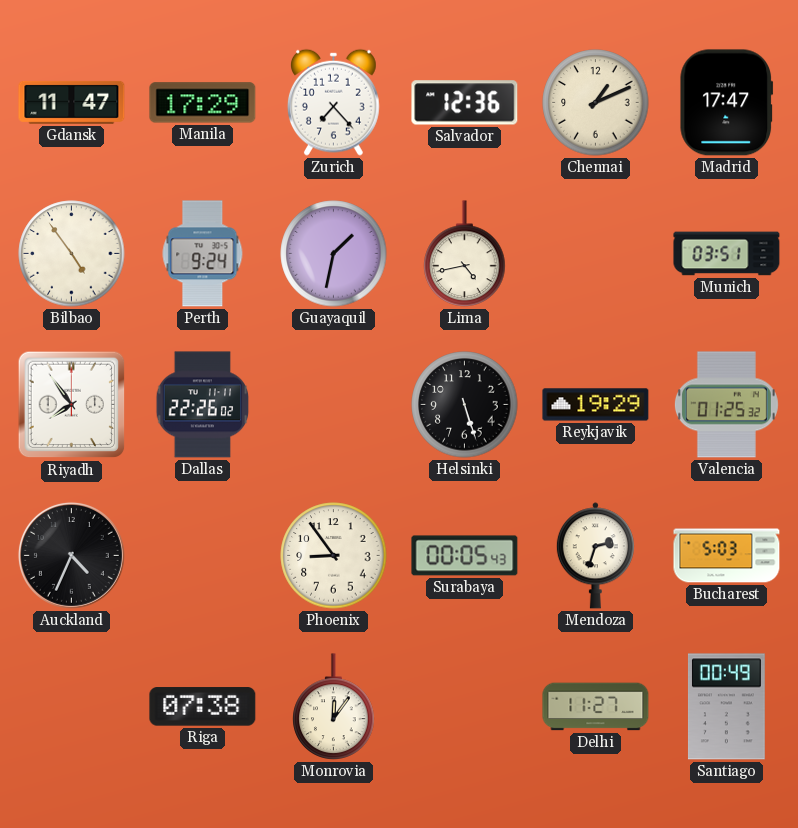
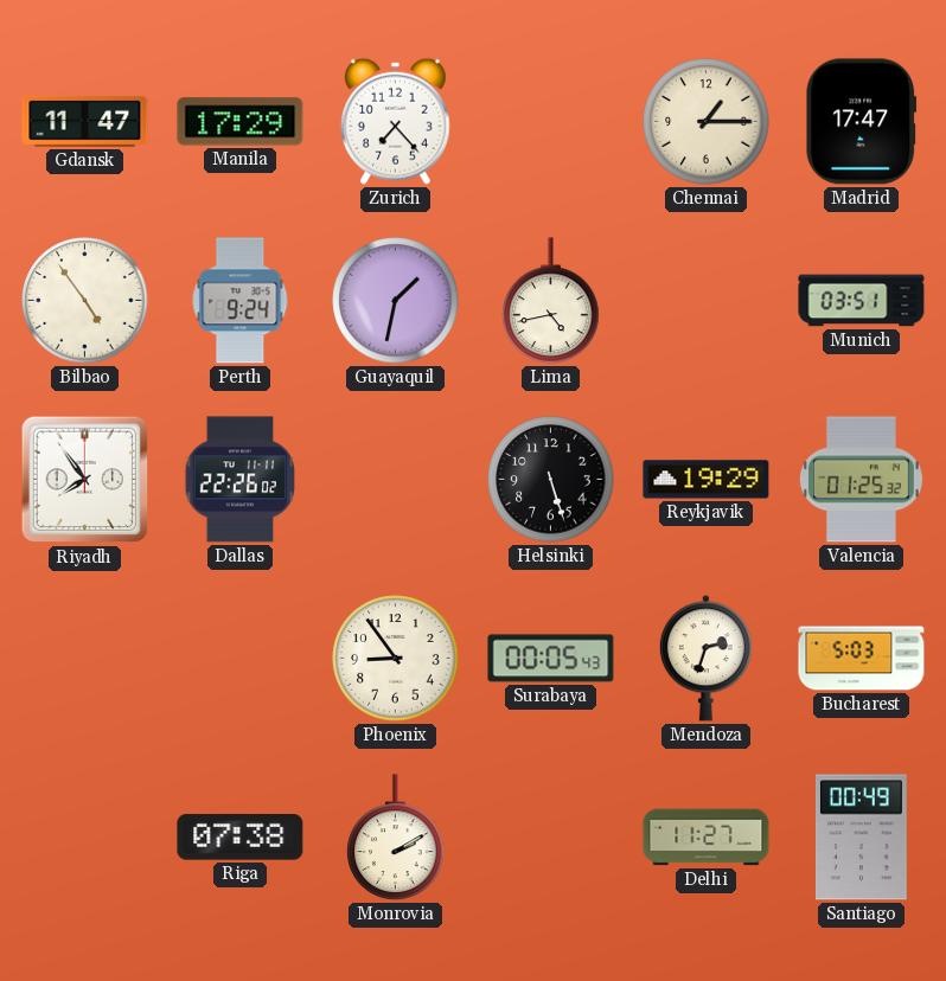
Salvador: 12:36 -> none (465, 103)
Chennai: 1:11 -> 1:15 (707, 122)
Auckland: 4:34 -> none (71, 555)
Monrovia: 12:06 -> 2:10 (396, 838)
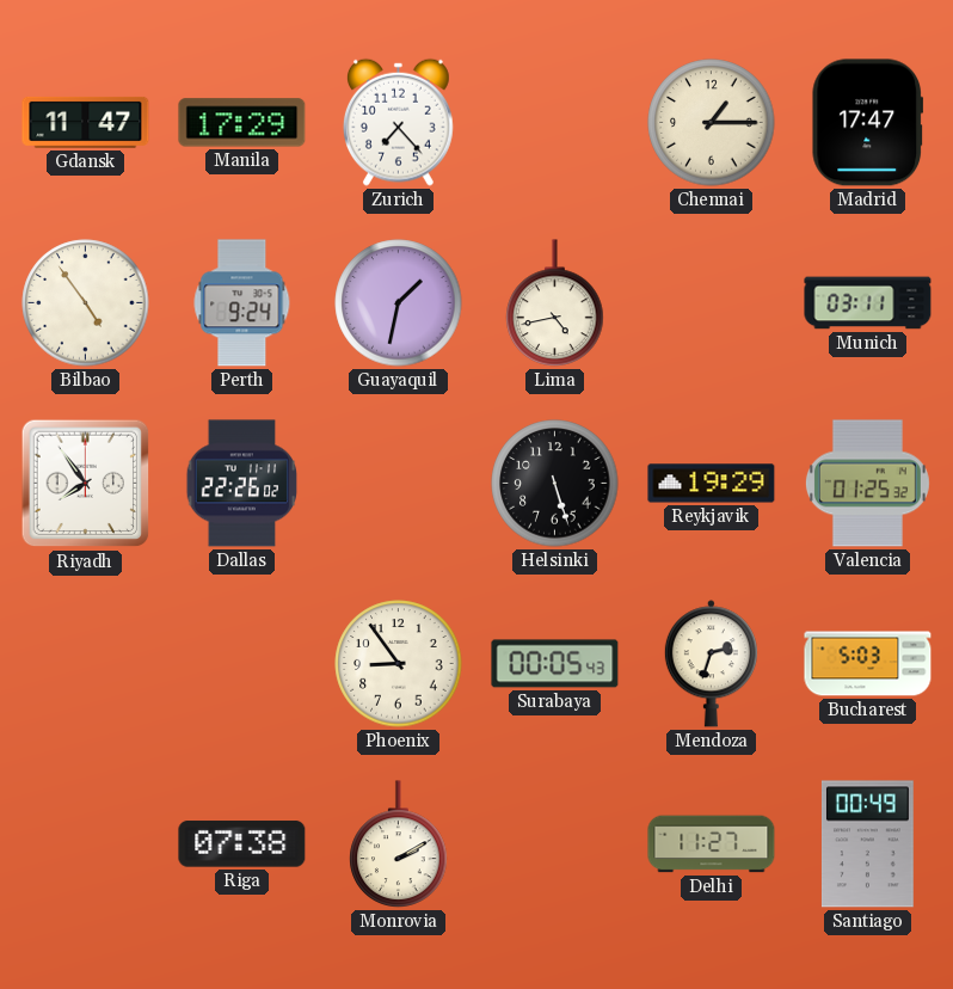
Munich: 03:51 -> 03:11 (868, 303)
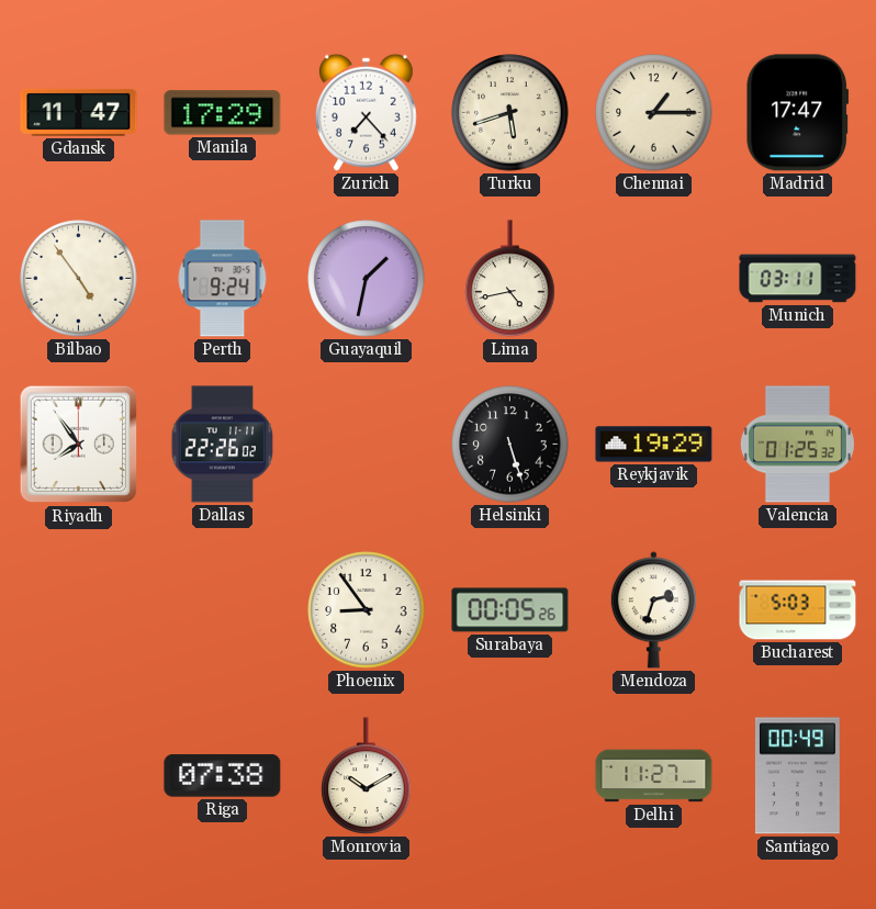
Turku: none -> 5:42 (510, 113)
Surabaya: 00:05:43 -> 00:05:26 (510, 610)
Monrovia: 2:10 -> 10:10 (367, 776)
